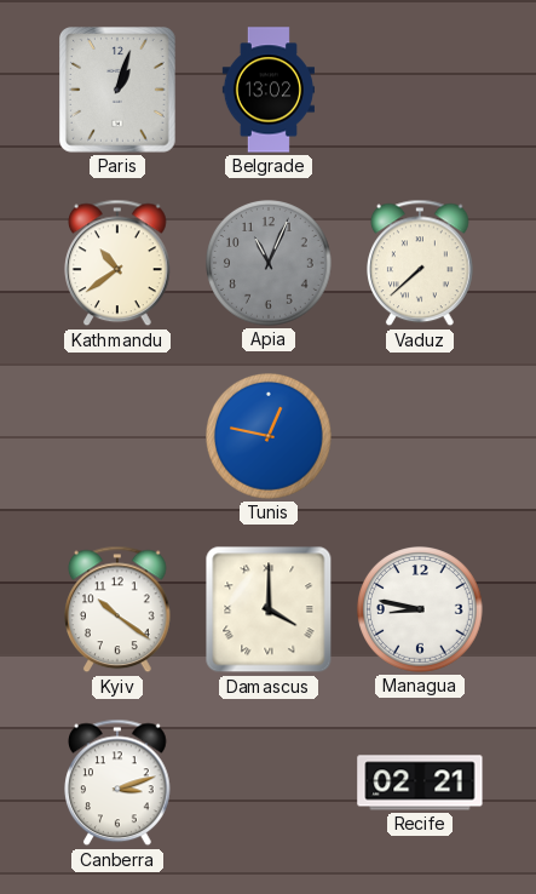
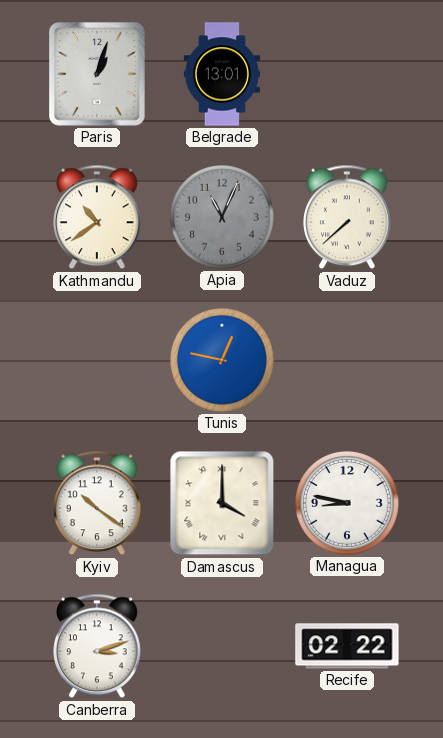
Belgrade: 13:02 -> 13:01 (222, 74)
Recife: 02:21 -> 02:22 (347, 646)
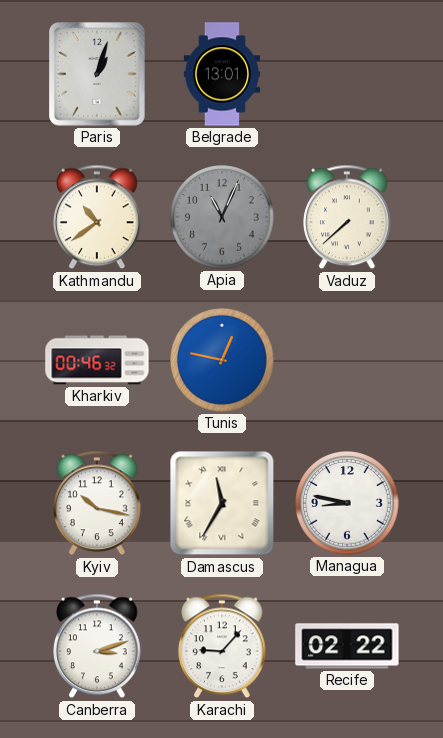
Kharkiv: none -> 00:46 (97, 360)
Kyiv: 10:21 -> 10:17 (98, 503)
Damascus: 4:00 -> 11:35 (222, 503)
Karachi: none -> 9:07 (223, 646)
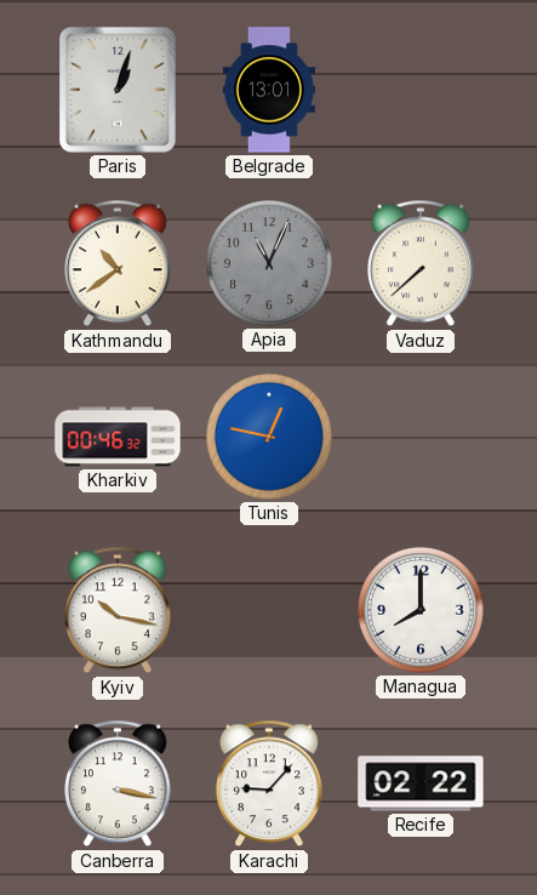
Damascus: 11:35 -> none (222, 503)
Managua: 8:47 -> 8:00 (422, 611)
Canberra: 3:12 -> 3:17 (119, 783)
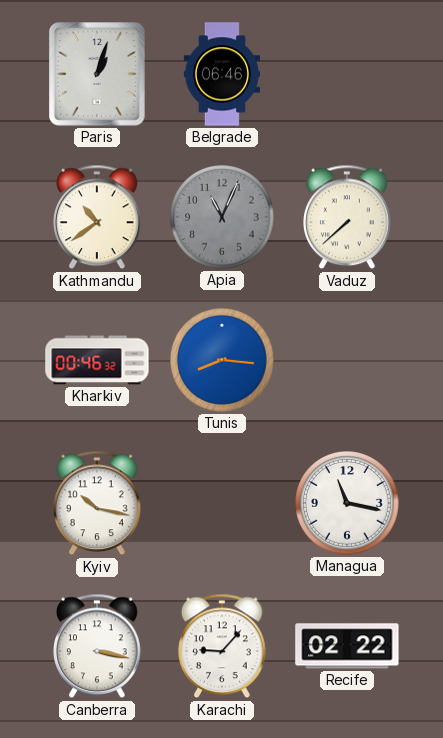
Belgrade: 13:01 -> 06:46 (222, 74)
Tunis: 12:47 -> 8:16 (223, 361)
Managua: 8:00 -> 11:17 (348, 504)
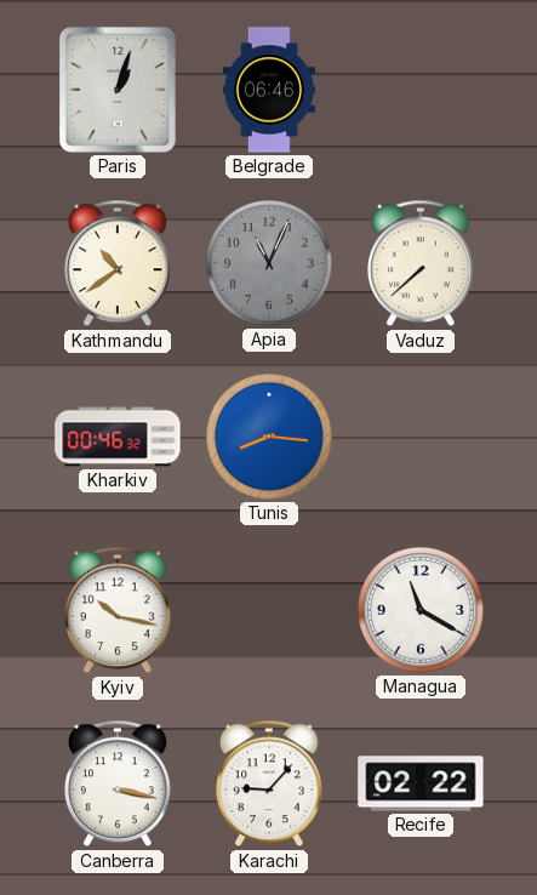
Managua: 11:17 -> 11:20 (422, 611)
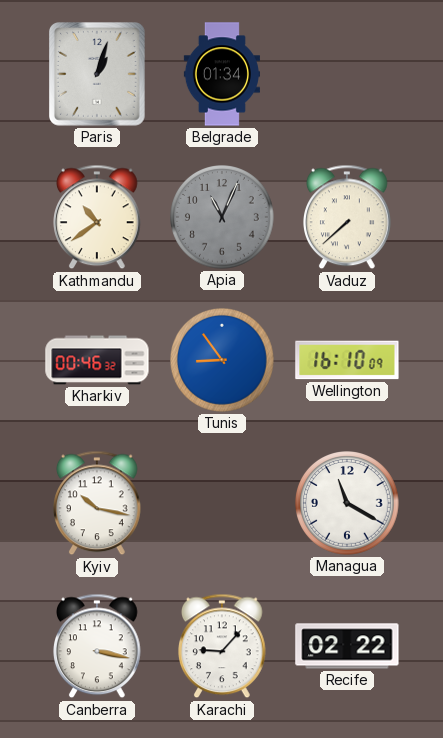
Belgrade: 06:46 -> 01:34 (222, 74)
Tunis: 8:16 -> 8:54 (223, 361)
Wellington: none -> 16:10 (347, 360)
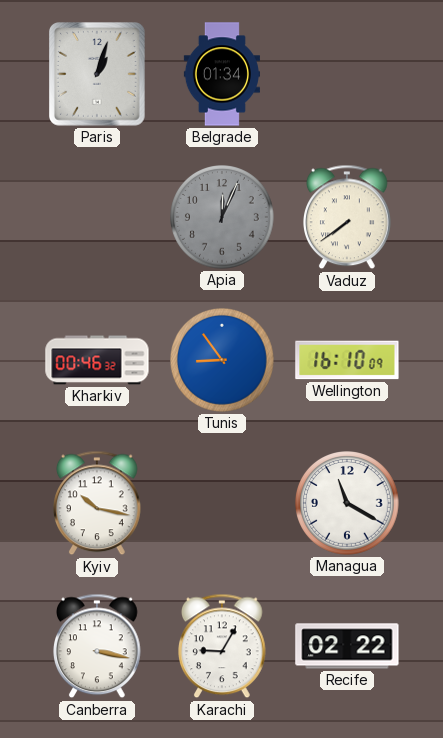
Kathmandu: 10:39 -> none (98, 217)
Apia: 11:04 -> 12:04 (223, 218)
Vaduz: 7:38 -> 7:39 (348, 217)
Karachi: 9:07 -> 9:05 (223, 646)
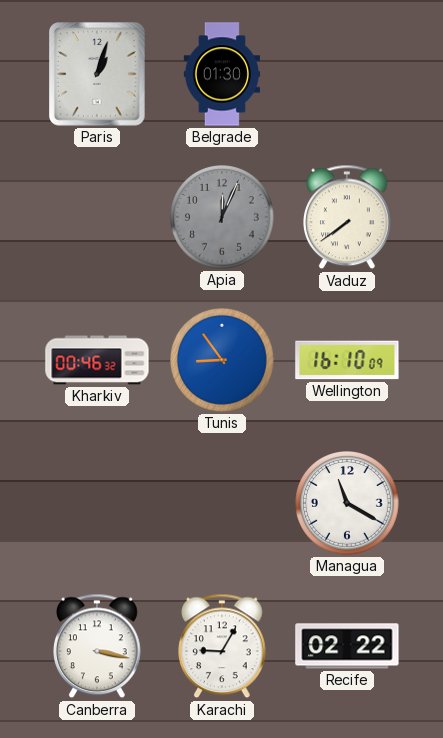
Belgrade: 01:34 -> 01:30 (222, 74)
Kyiv: 10:17 -> none (98, 503)
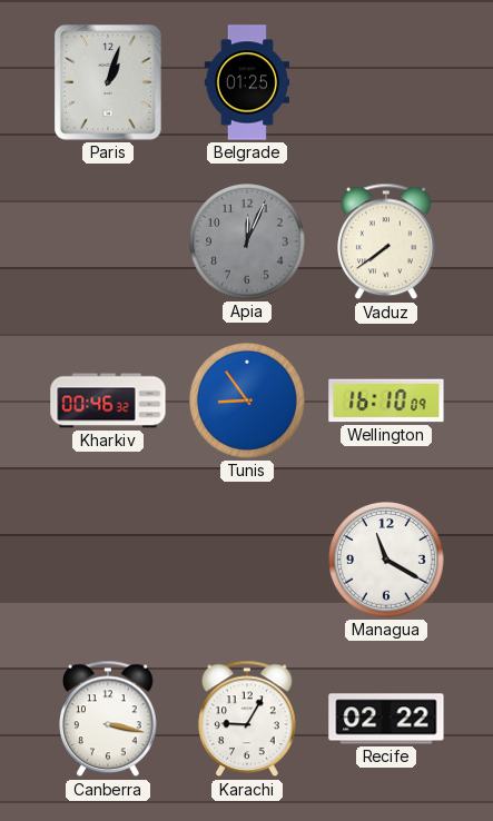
Belgrade: 01:30 -> 01:25 (247, 82)
